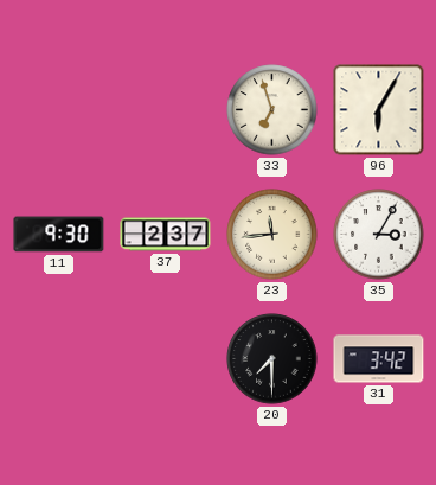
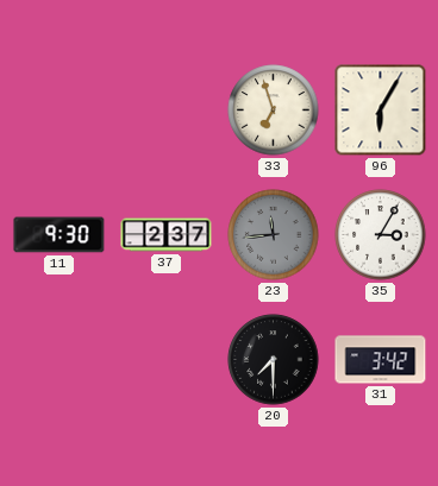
23 dial: cream -> grey (274, 235)
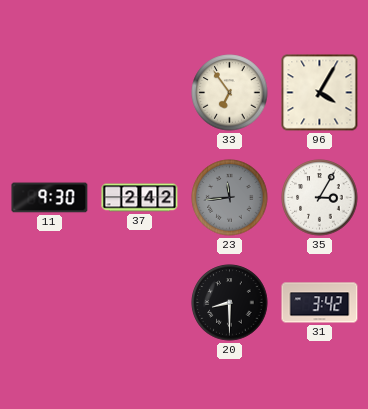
33: 6:57 -> 6:54 (230, 93)
96: 6:05 -> 4:05 (320, 93)
37: 2:37 -> 2:42 (140, 198)
20: 7:30 -> 8:30 (230, 303)
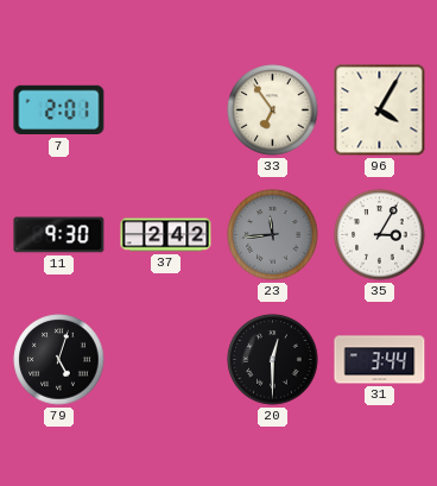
7: none -> 2:01 (59, 111)
79: none -> 5:03 (59, 360)
20: 8:30 -> 12:30 (273, 360)
31: 3:42 -> 3:44 (380, 360)
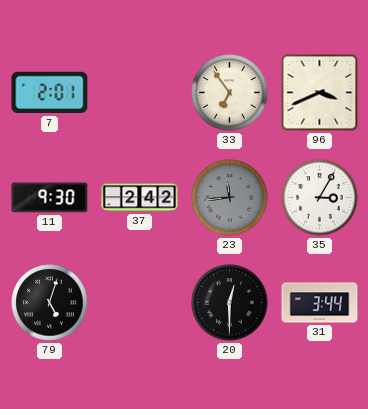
96: 4:05 -> 3:41 (320, 93)
